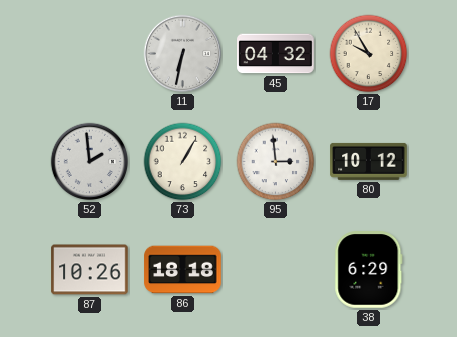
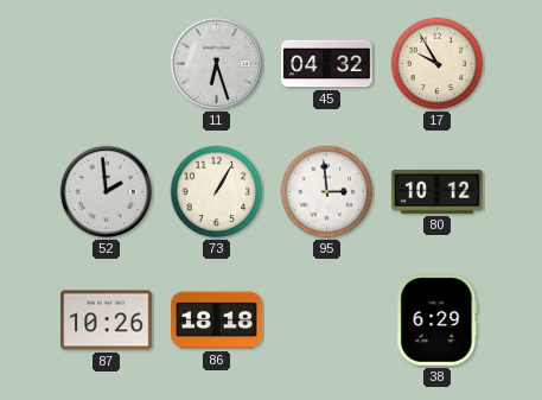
11: 6:32 -> 6:27 (217, 64)
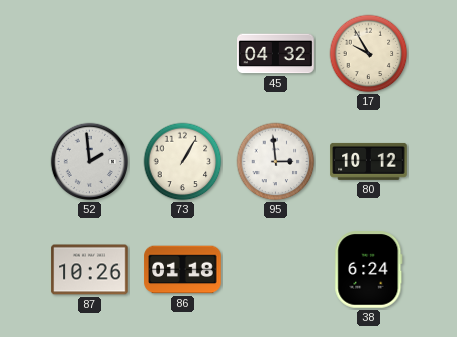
11: 6:27 -> none (217, 64)
86: 18:18 -> 01:18 (183, 270)
38: 6:29 -> 6:24 (369, 270)
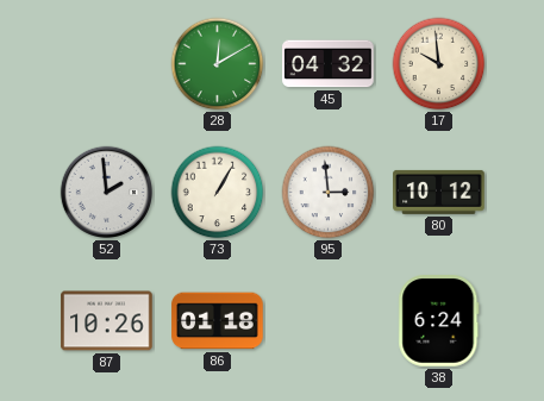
28: none -> 12:10 (218, 64)
17: 9:55 -> 9:59 (439, 64)
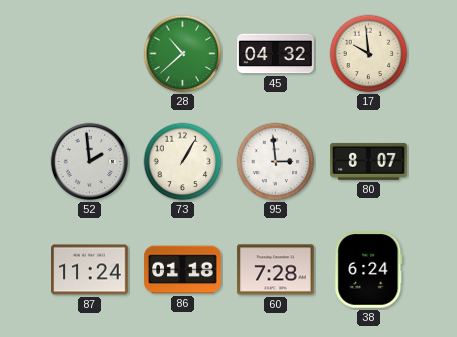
28: 12:10 -> 10:38 (183, 54)
80: 10:12 -> 8:07 (369, 161)
87: 10:26 -> 11:24 (90, 270)
60: none -> 7:28 (276, 270)
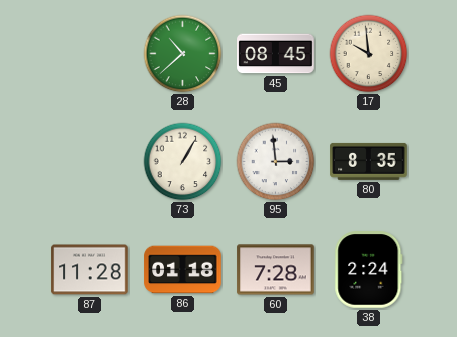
45: 04:32 -> 08:45 (276, 54)
52: 1:59 -> none (90, 162)
80: 8:07 -> 8:35 (369, 161)
87: 11:24 -> 11:28 (90, 270)
38: 6:24 -> 2:24 (369, 270)
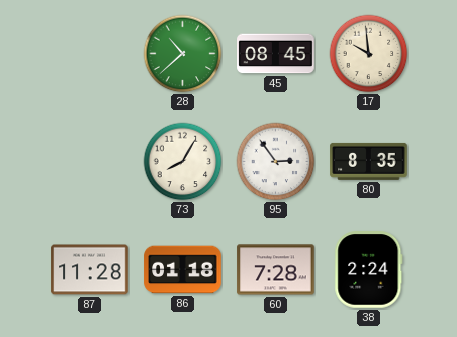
73: 1:05 -> 8:05 (183, 162)
95: 2:59 -> 2:54 (276, 162)
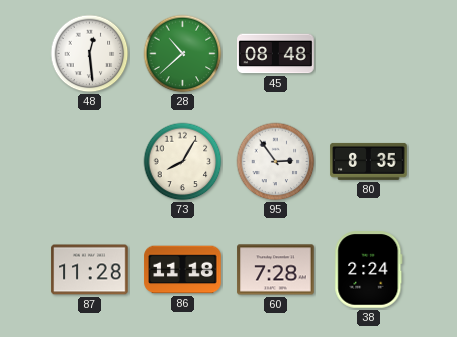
48: none -> 12:29 (90, 54)
45: 08:45 -> 08:48 (276, 54)
17: 9:59 -> none (369, 54)
86: 01:18 -> 11:18 (183, 270)
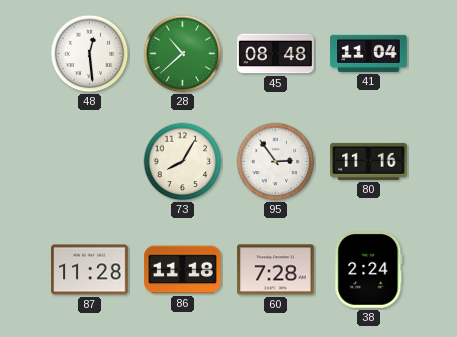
41: none -> 11:04 (369, 53)
80: 8:35 -> 11:16 (369, 161)
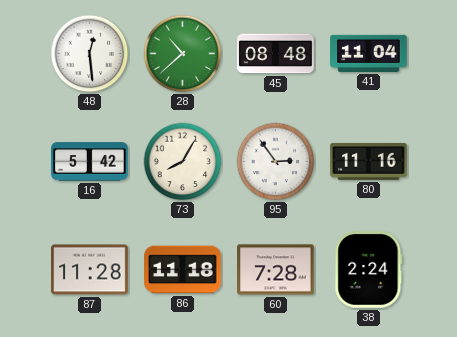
16: none -> 5:42 (90, 162)
